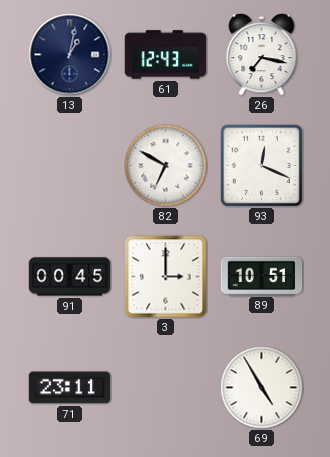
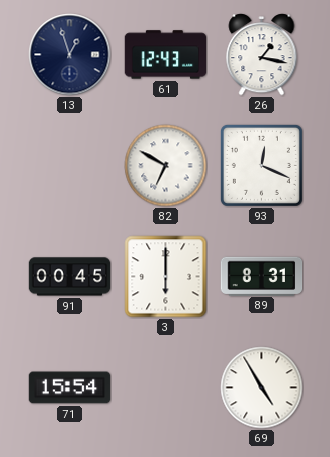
13: 1:02 -> 12:57 (70, 55)
26: 7:17 -> 1:17 (262, 55)
3: 3:00 -> 6:00 (166, 277)
89: 10:51 -> 8:31 (262, 276)
71: 23:11 -> 15:54 (70, 388)
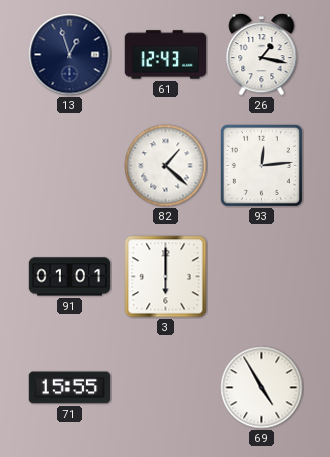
82: 6:50 -> 1:22 (166, 166)
93: 12:19 -> 12:14 (261, 165)
91: 00:45 -> 01:01 (70, 277)
89: 8:31 -> none (262, 276)
71: 15:54 -> 15:55 (70, 388)
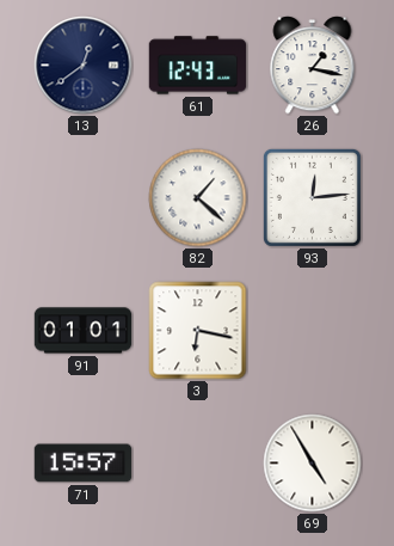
13: 12:57 -> 12:39 (84, 66)
3: 6:00 -> 6:17 (198, 331)
71: 15:55 -> 15:57 (84, 464)
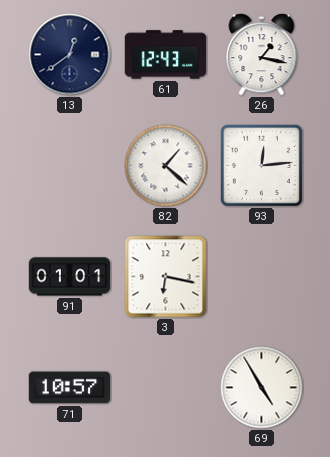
71: 15:57 -> 10:57 (70, 388)
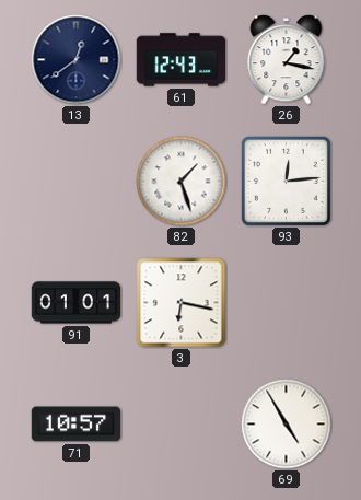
82: 1:22 -> 1:27 (182, 182)
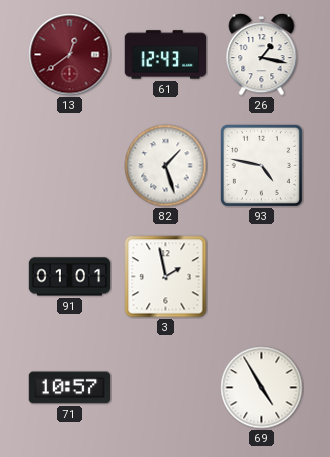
13 dial: navy -> burgundy (70, 55)
93: 12:14 -> 4:47 (261, 165)
3: 6:17 -> 1:58 (166, 277)
